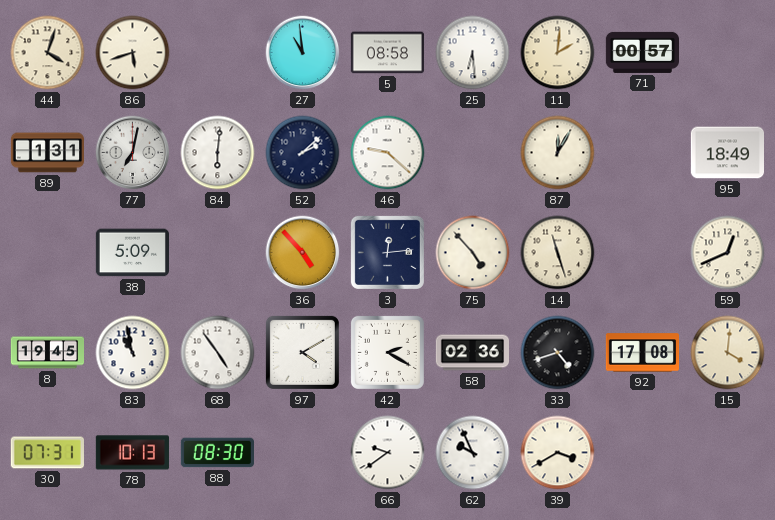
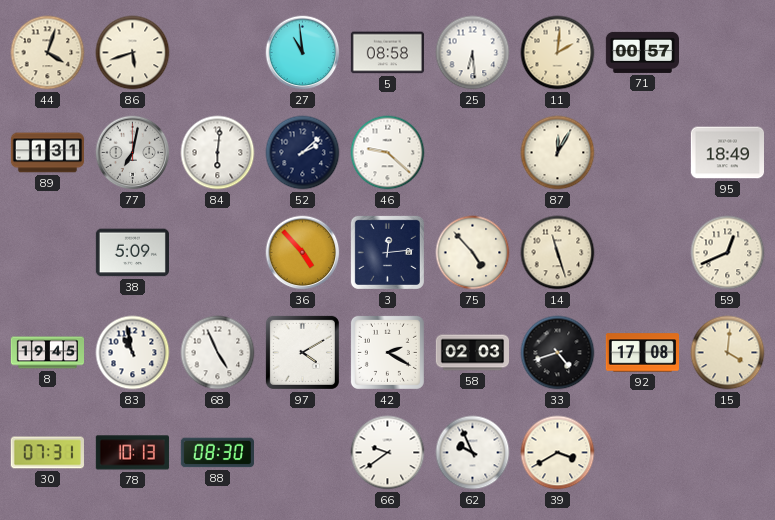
68: 4:54 -> 4:56 (218, 353)
58: 02:36 -> 02:03 (472, 353)
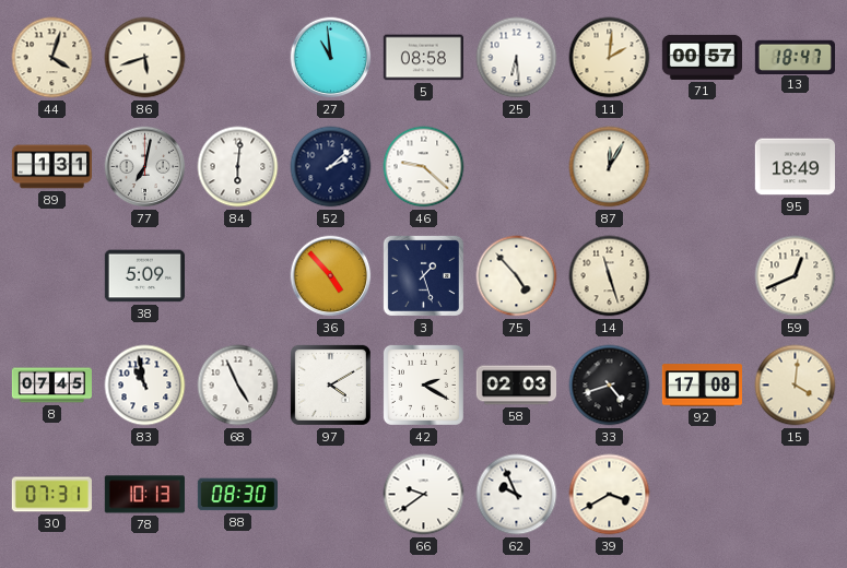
13: none -> 18:47 (795, 57)
3: 12:14 -> 1:27 (423, 275)
8: 19:45 -> 07:45 (52, 386)
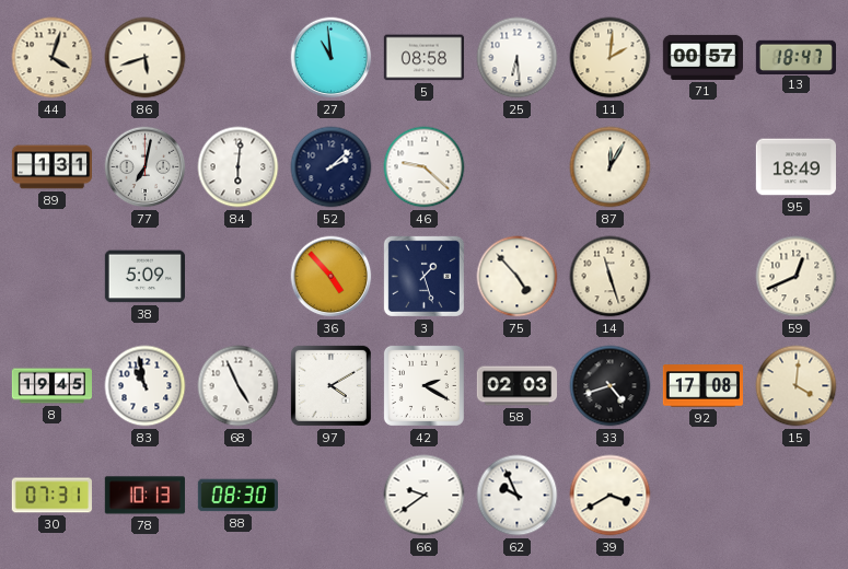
8: 07:45 -> 19:45 (53, 386)
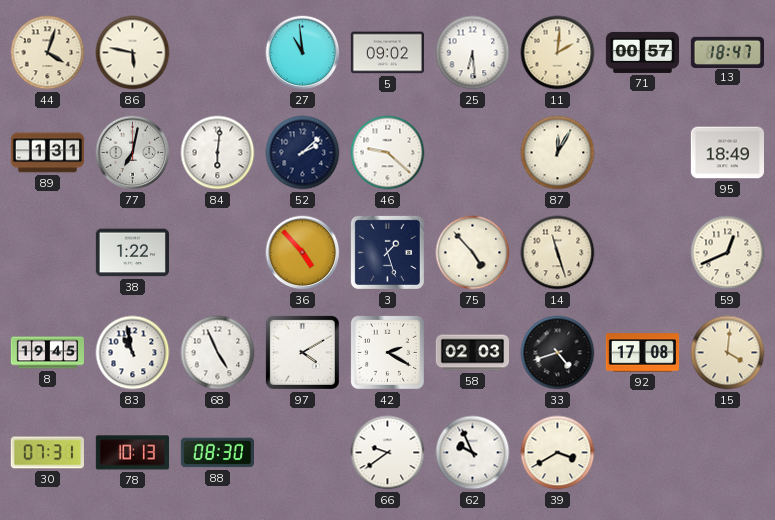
86: 5:42 -> 5:47 (133, 53)
5: 08:58 -> 09:02 (387, 53)
38: 5:09 -> 1:22 (132, 253)
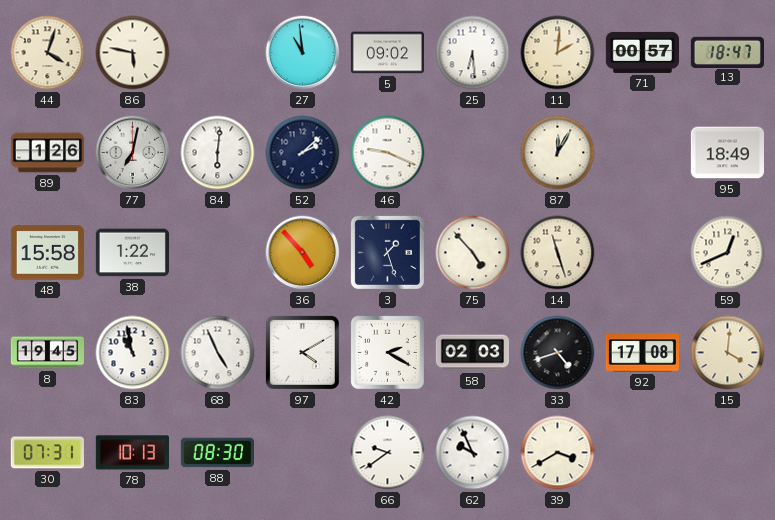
89: 1:31 -> 1:26 (48, 153)
46: 9:22 -> 9:19 (388, 153)
48: none -> 15:58 (47, 253)
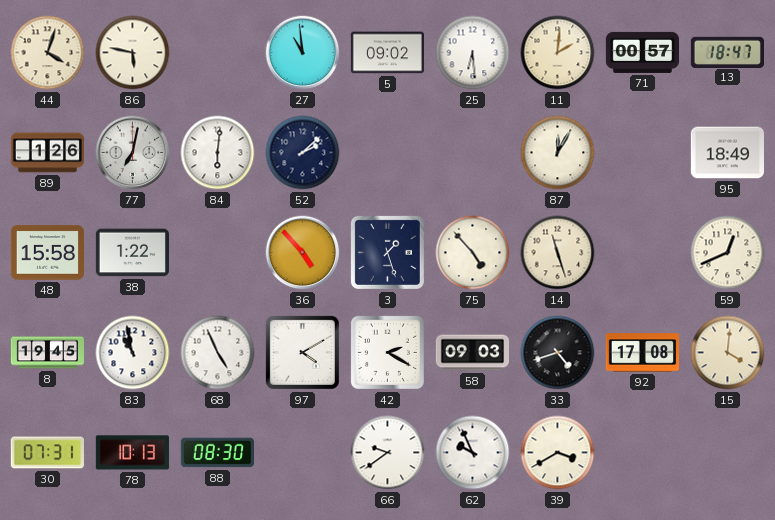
46: 9:19 -> none (388, 153)
58: 02:03 -> 09:03 (472, 353)
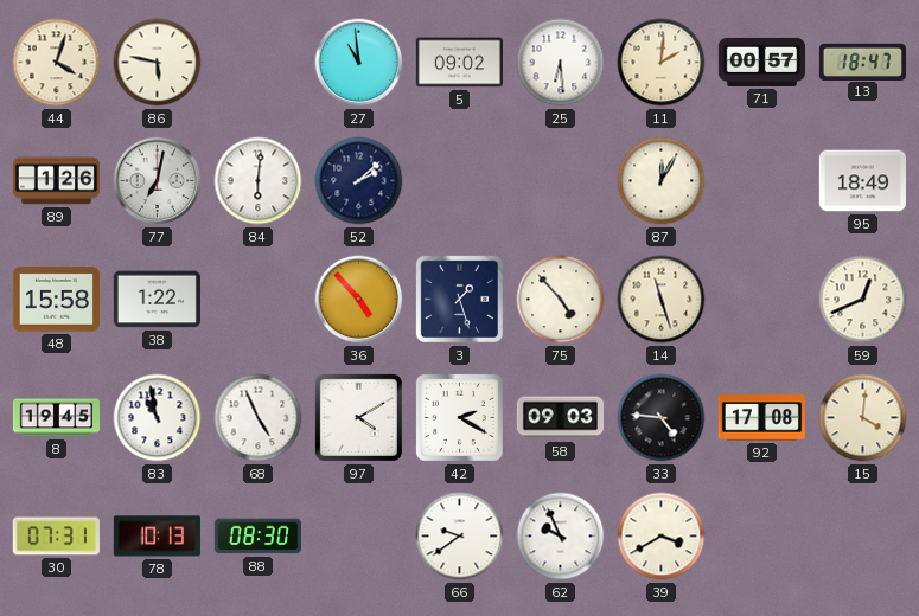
33: 4:42 -> 4:46 (662, 418)
